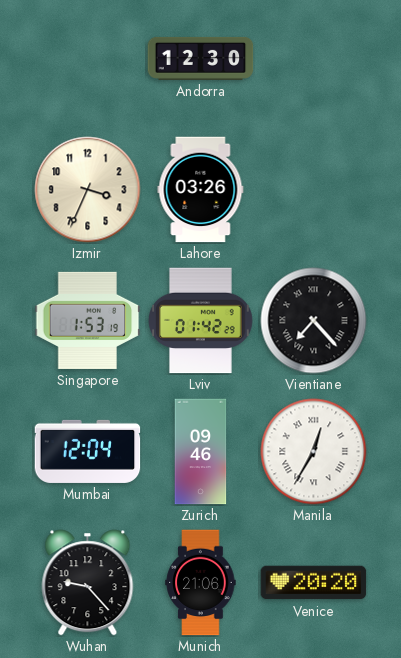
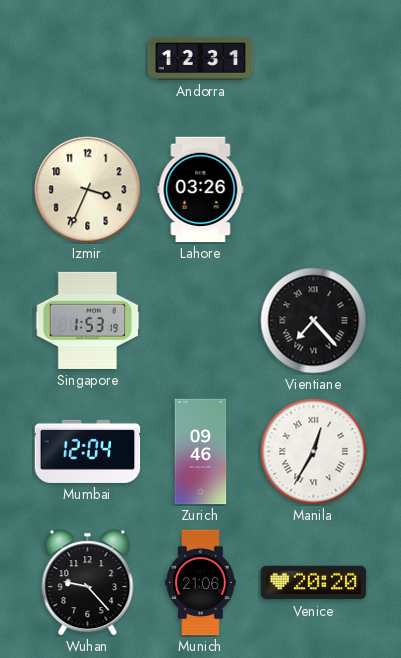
Andorra: 12:30 -> 12:31 (201, 58)
Lviv: 01:42 -> none (201, 321)
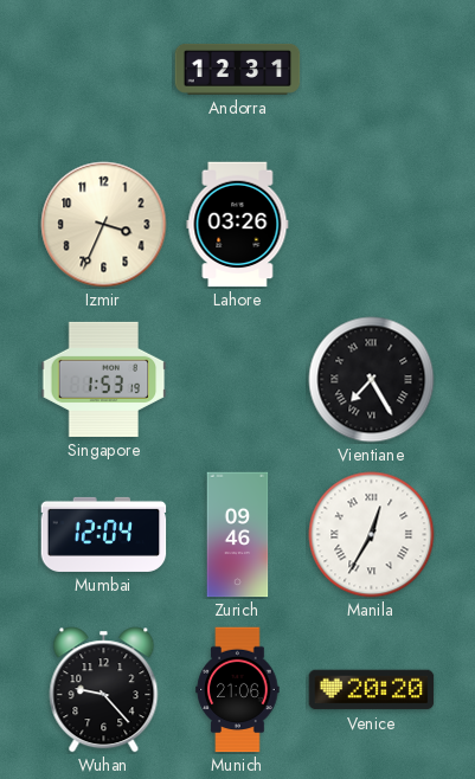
Vientiane: 7:23 -> 7:25 (372, 380)
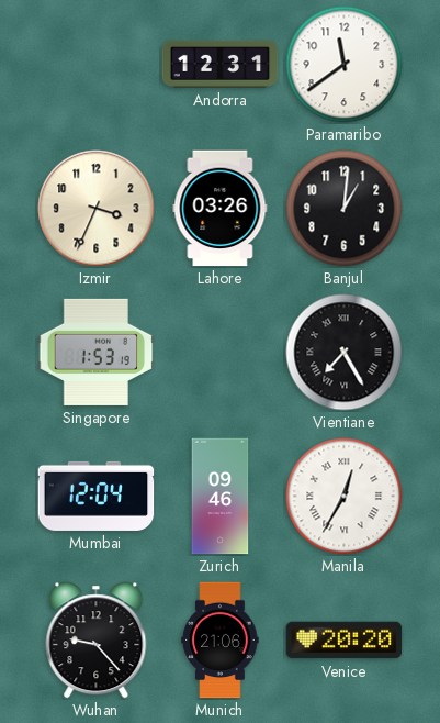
Paramaribo: none -> 11:39 (345, 65)
Banjul: none -> 1:01 (345, 209)
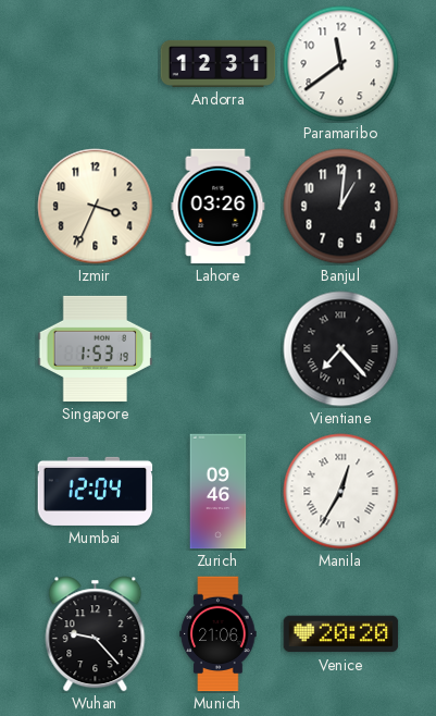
Vientiane: 7:25 -> 7:23 (341, 349)
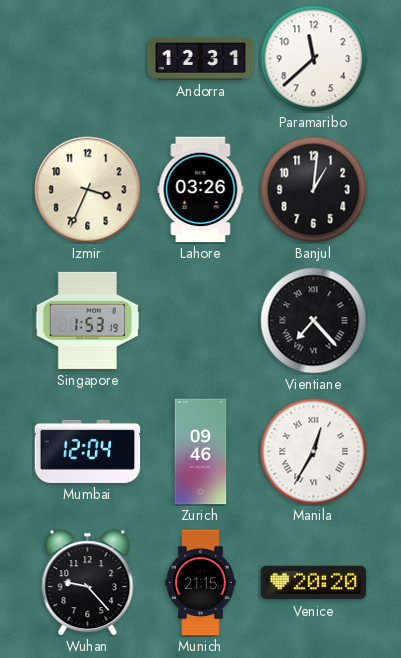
Paramaribo: 11:39 -> 11:38 (314, 59)
Munich: 21:06 -> 21:15 (201, 583)
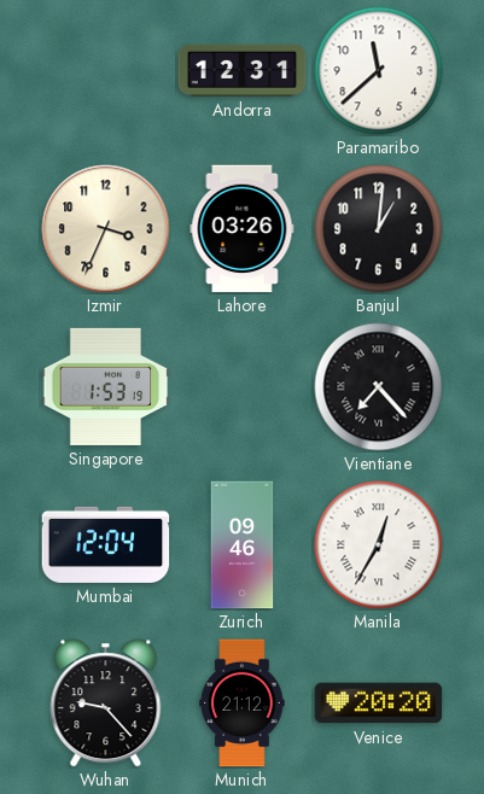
Munich: 21:15 -> 21:12 (243, 703)
